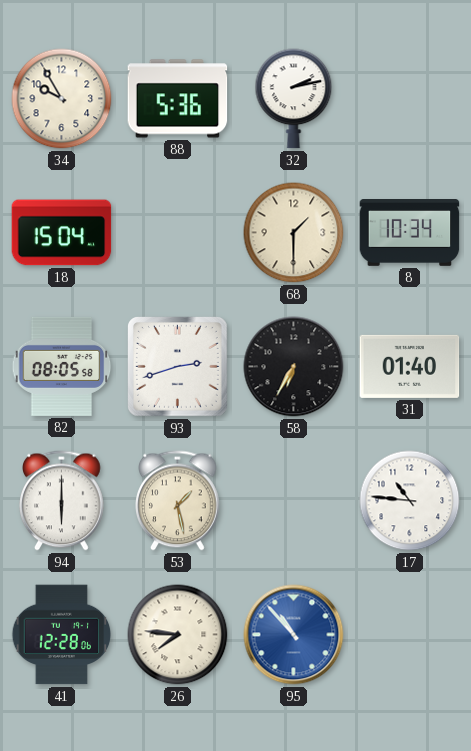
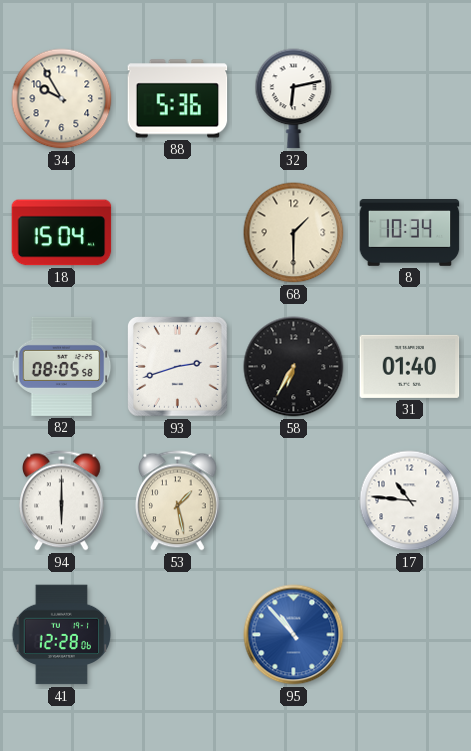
32: 2:13 -> 6:13 (294, 99)
26: 7:46 -> none (178, 635)
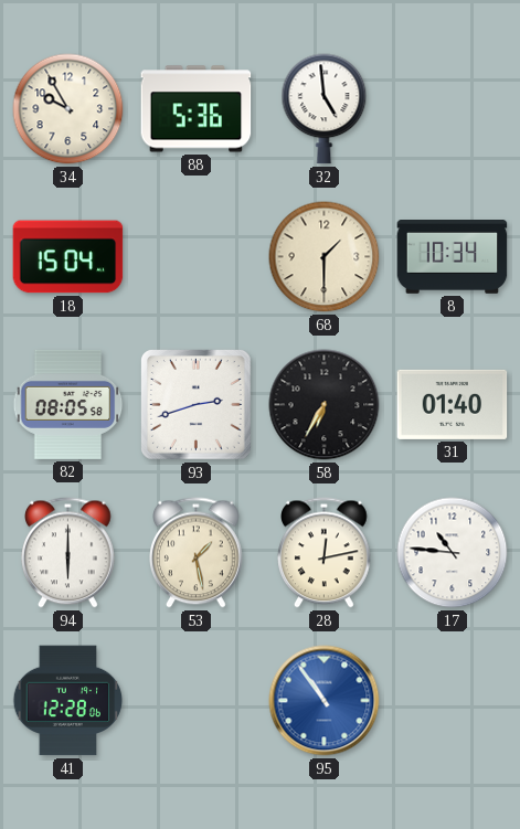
32: 6:13 -> 4:59 (325, 109)
28: none -> 12:13 (325, 553)
95: 10:53 -> 10:54 (325, 701)
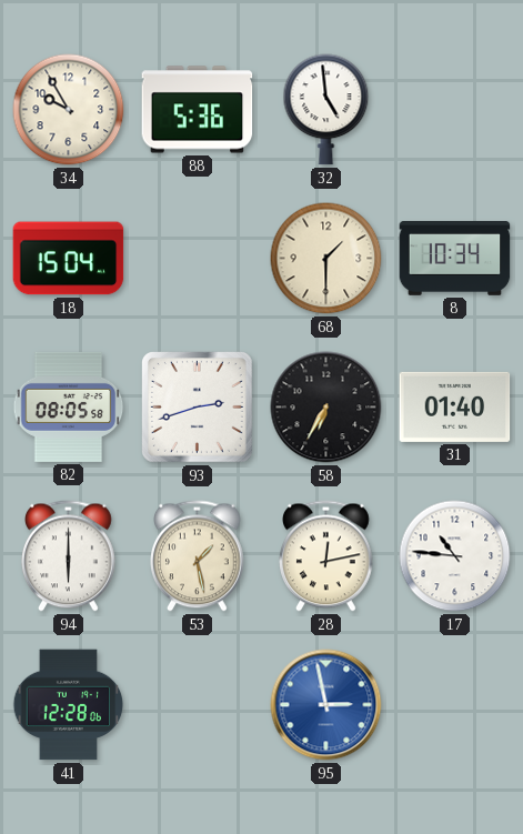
95: 10:54 -> 2:58 (326, 705)
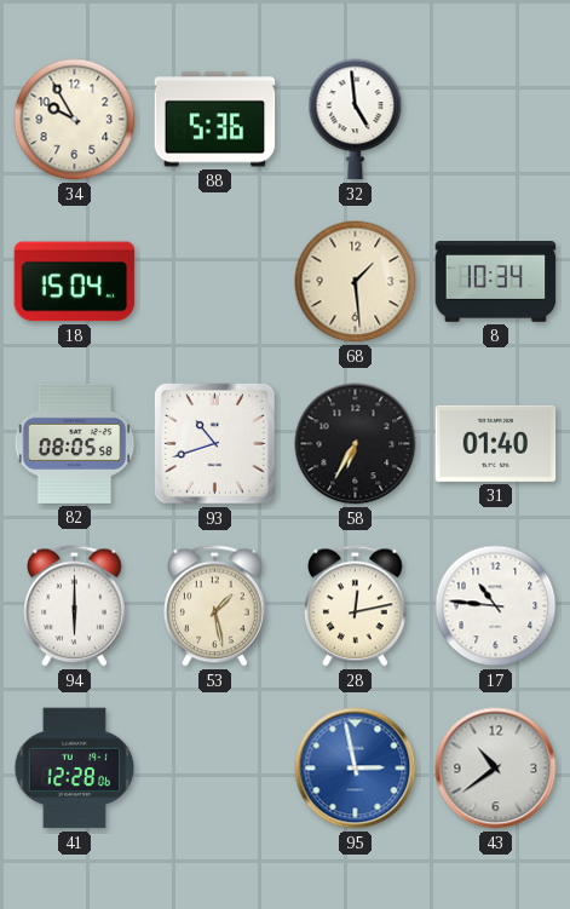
68: 1:30 -> 1:29 (356, 282)
93: 2:42 -> 10:42 (215, 444)
43: none -> 10:39 (496, 769)
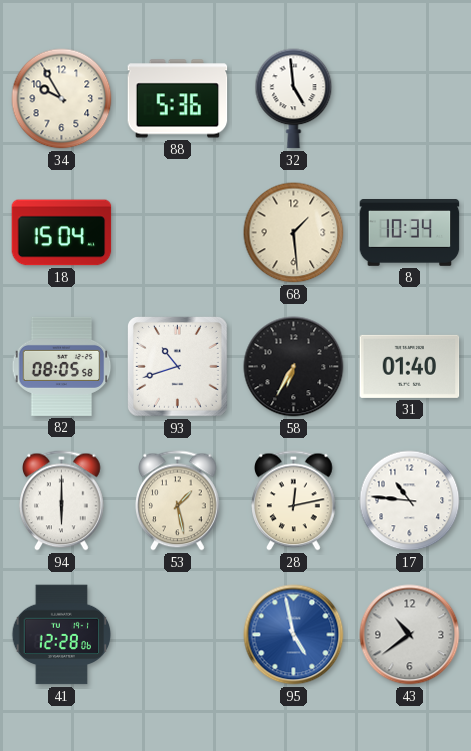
95: 2:58 -> 4:58 (294, 635)
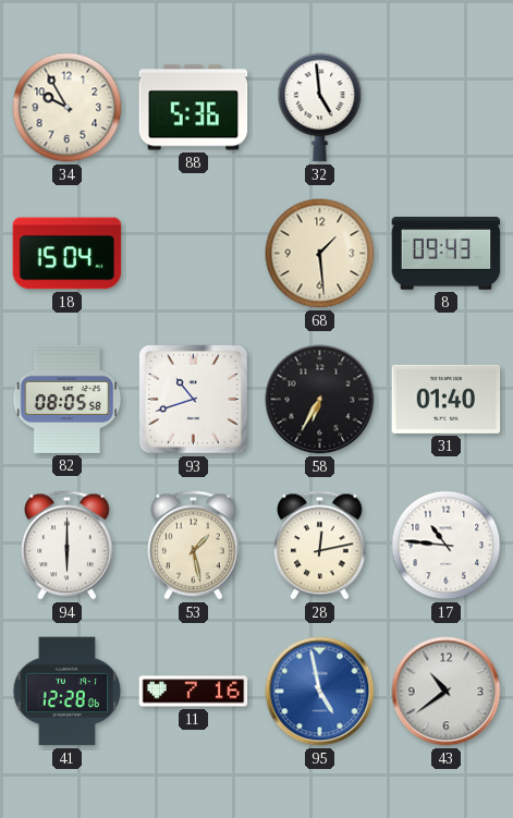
8: 10:34 -> 09:43 (447, 254)
11: none -> 7:16 (194, 692)
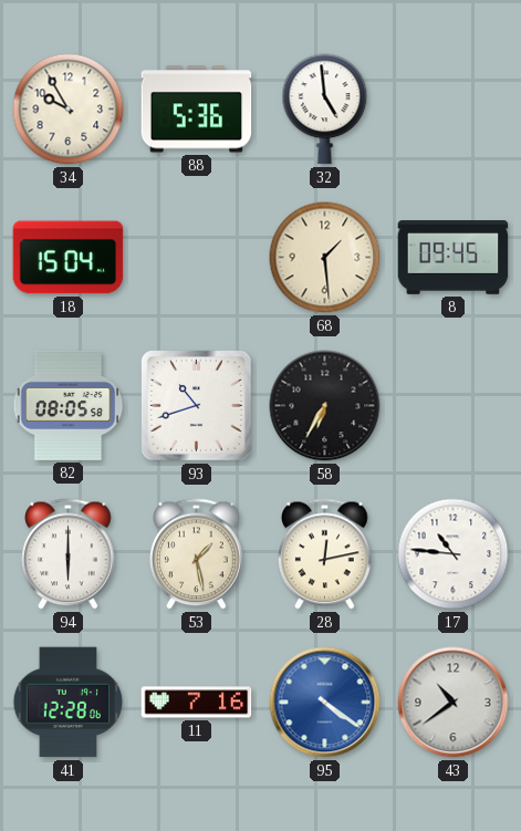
8: 09:43 -> 09:45 (454, 258)
31: 01:40 -> none (447, 399)
95: 4:58 -> 4:21 (325, 703)
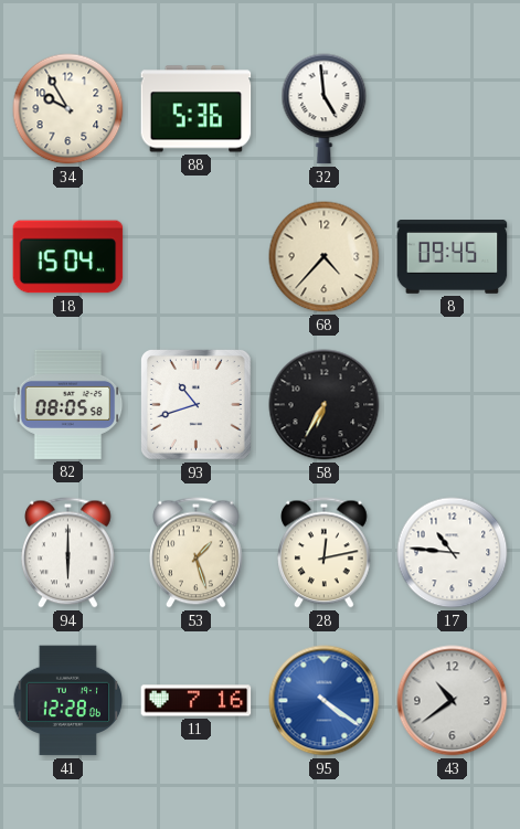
68: 1:29 -> 4:37 (325, 257)
53: 1:28 -> 1:27 (197, 553)
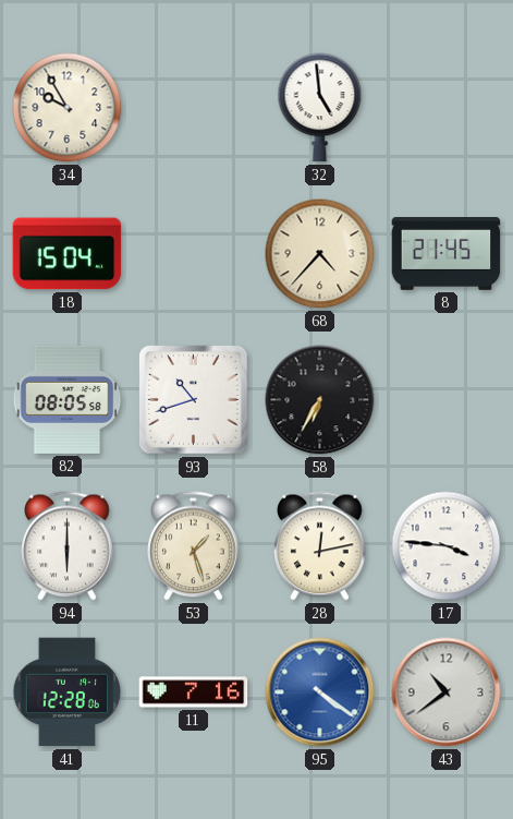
88: 5:36 -> none (197, 109)
8: 09:45 -> 21:45 (447, 254)
17: 10:46 -> 3:46 (447, 546)
